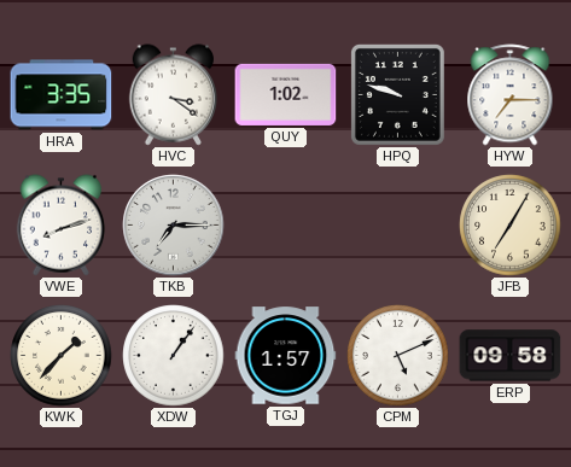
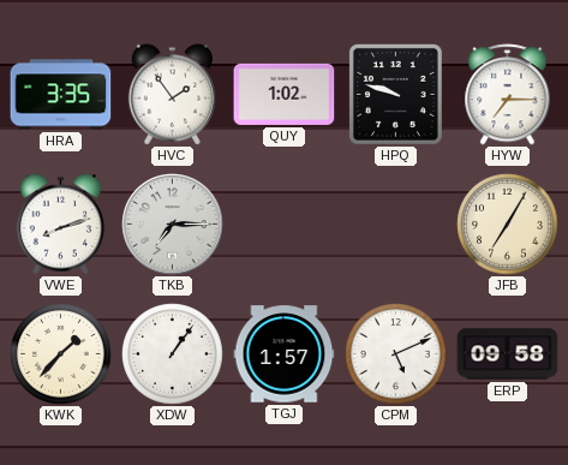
HVC: 3:21 -> 1:54 (173, 95)
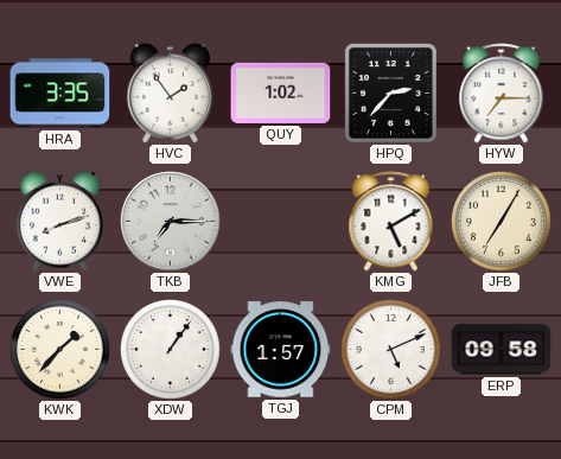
HPQ: 9:48 -> 2:37 (390, 93)
KMG: none -> 5:10 (391, 222)
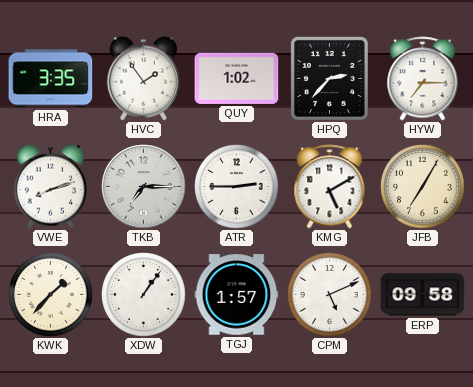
ATR: none -> 2:45 (237, 187)
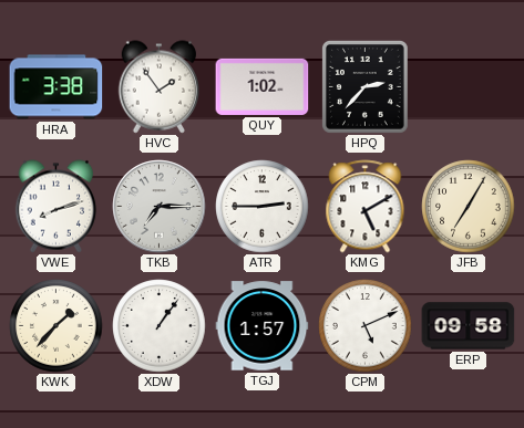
HRA: 3:35 -> 3:38 (56, 87)
HYW: 7:15 -> none (423, 79)
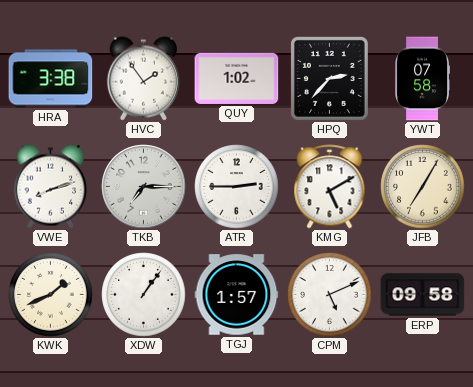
YWT: none -> 07:58 (422, 79)
KWK: 1:37 -> 1:41 (51, 295)
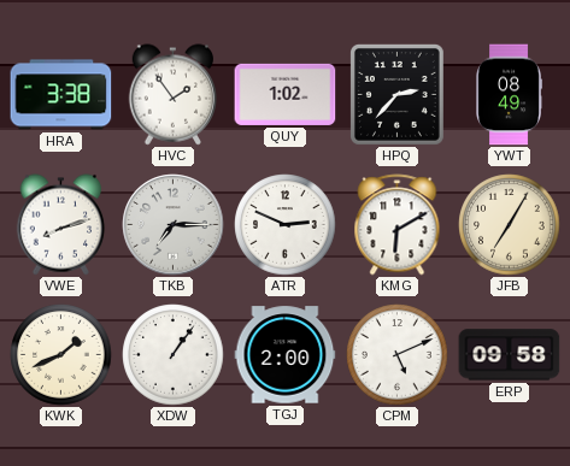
YWT: 07:58 -> 08:49 (509, 95)
ATR: 2:45 -> 2:49 (286, 225)
KMG: 5:10 -> 6:10 (398, 225)
TGJ: 1:57 -> 2:00 (286, 355)
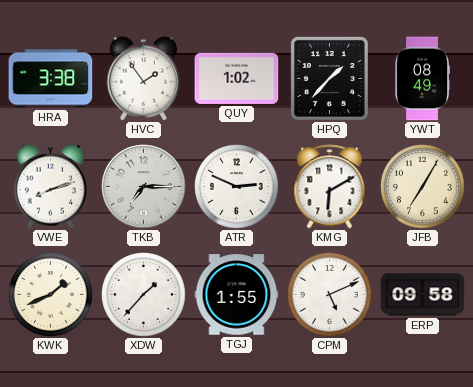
HPQ: 2:37 -> 1:37 (329, 78)
XDW: 1:06 -> 1:37 (144, 295)
TGJ: 2:00 -> 1:55 (237, 295)
